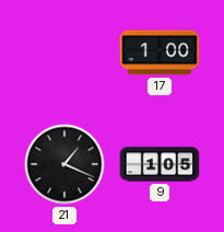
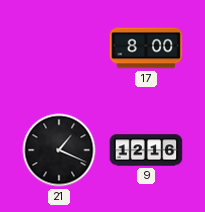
17: 1:00 -> 8:00 (146, 48)
9: 1:05 -> 12:16 (146, 150)
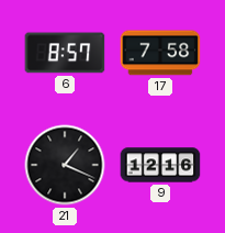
6: none -> 8:57 (65, 53)
17: 8:00 -> 7:58 (160, 53)
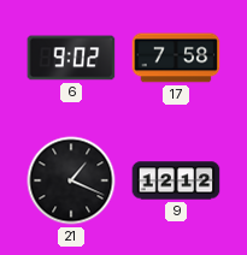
6: 8:57 -> 9:02 (71, 58)
9: 12:16 -> 12:12 (176, 180)
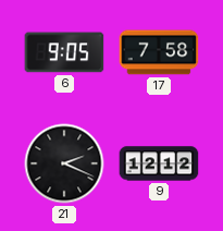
6: 9:02 -> 9:05 (64, 52)
21: 1:19 -> 2:19 (64, 163)
